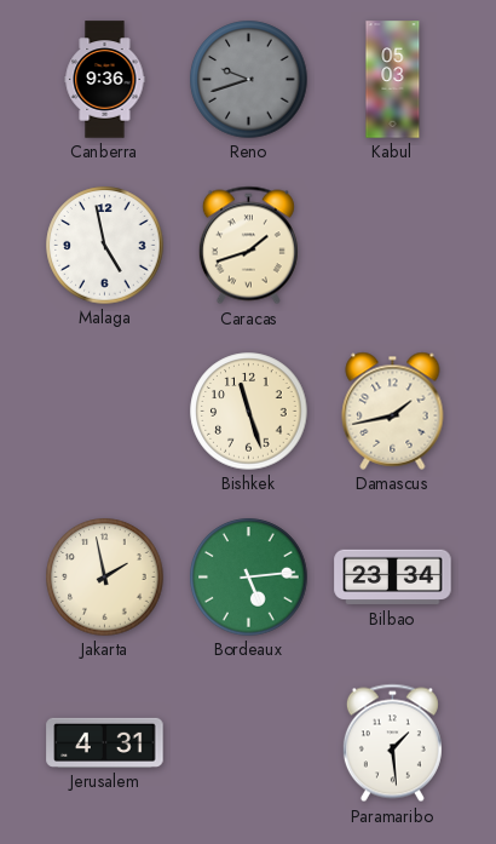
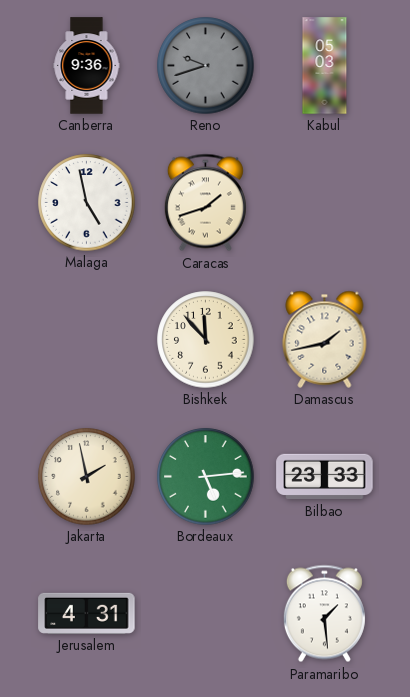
Bishkek: 11:27 -> 11:53 (206, 340)
Bilbao: 23:34 -> 23:33 (325, 477)
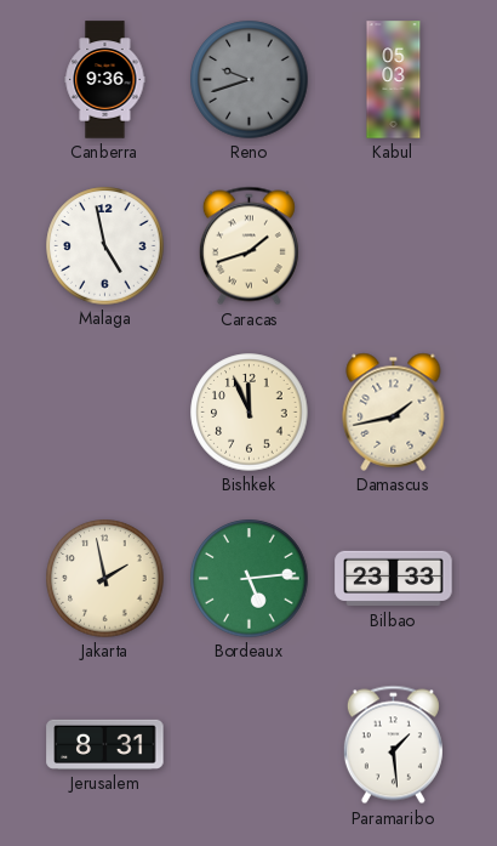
Bishkek: 11:53 -> 11:56 (250, 413)
Jerusalem: 4:31 -> 8:31 (105, 744)
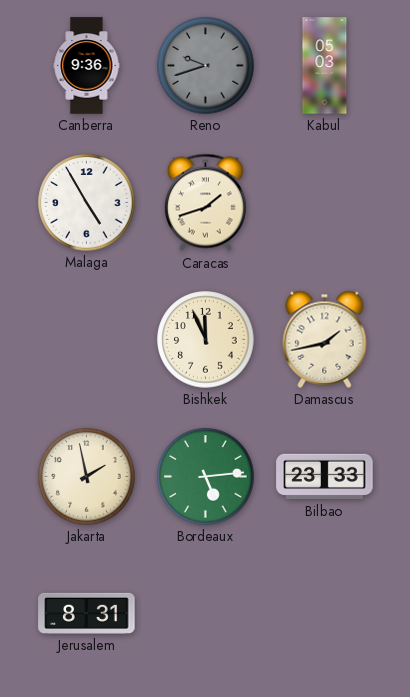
Malaga: 4:58 -> 4:55 (87, 203)
Paramaribo: 1:29 -> none (393, 745)
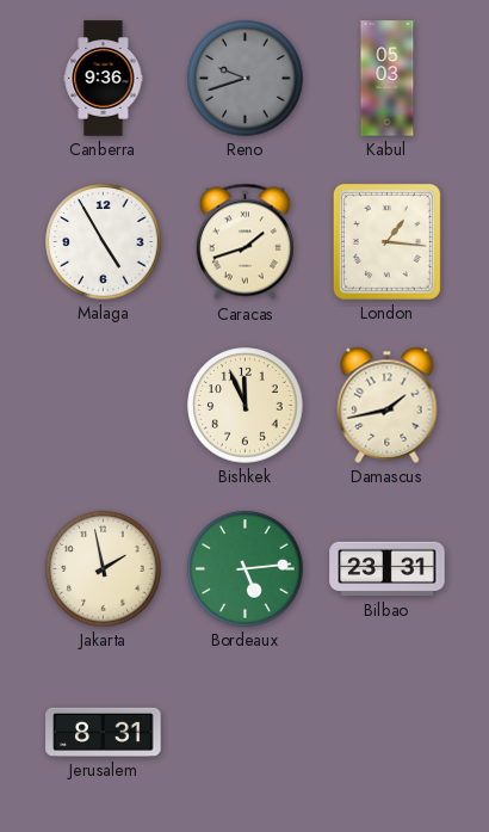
London: none -> 1:16 (386, 241)
Bilbao: 23:33 -> 23:31 (388, 569)
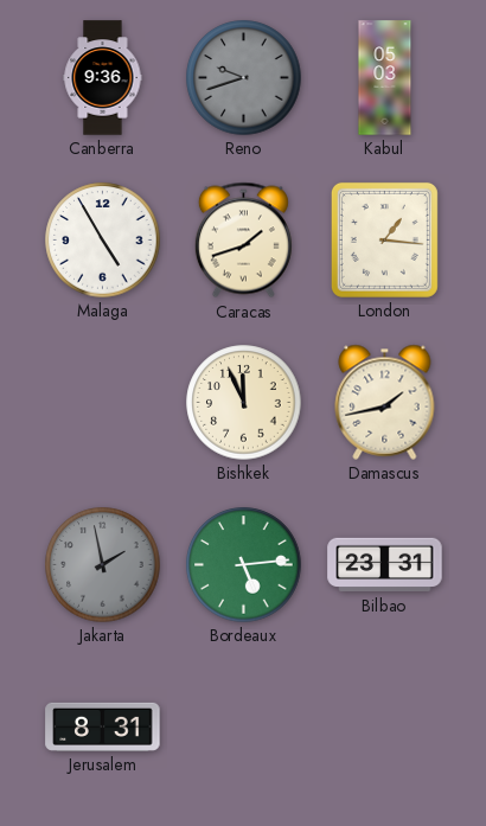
Jakarta dial: cream -> grey (103, 565)
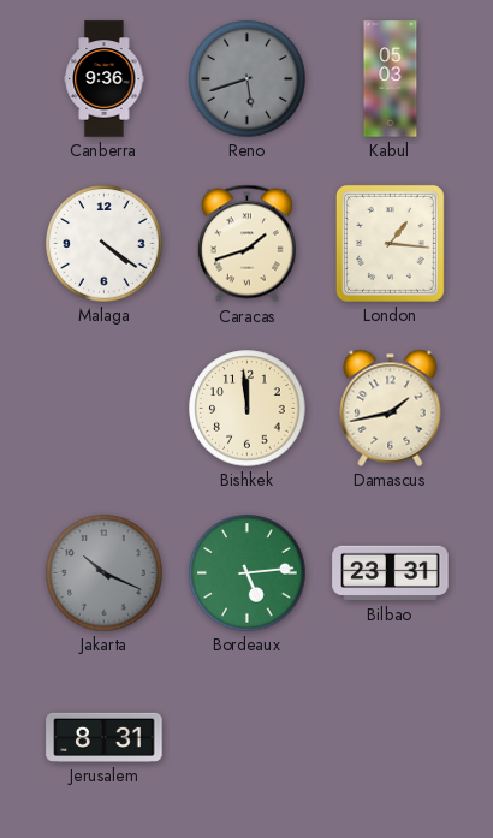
Reno: 9:42 -> 5:42 (248, 79)
Malaga: 4:55 -> 4:21 (105, 244)
Bishkek: 11:56 -> 11:59 (248, 409)
Jakarta: 1:58 -> 10:19 (105, 573)
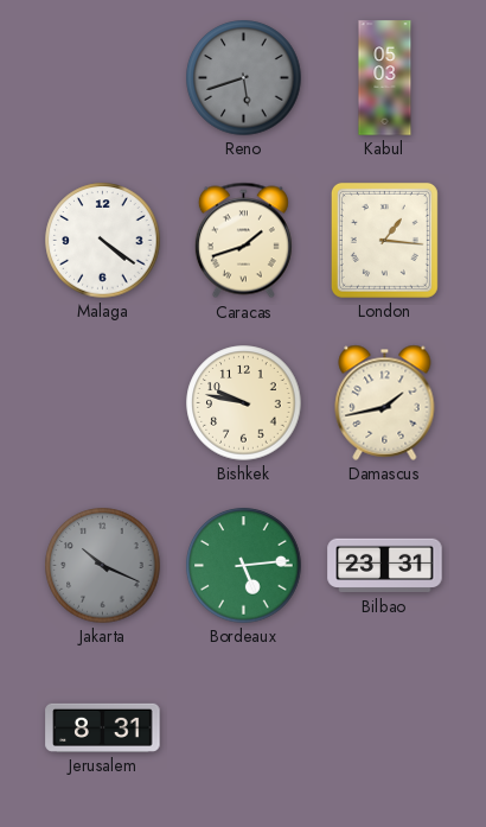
Canberra: 9:36 -> none (105, 79)
Bishkek: 11:59 -> 9:47 (244, 403)
